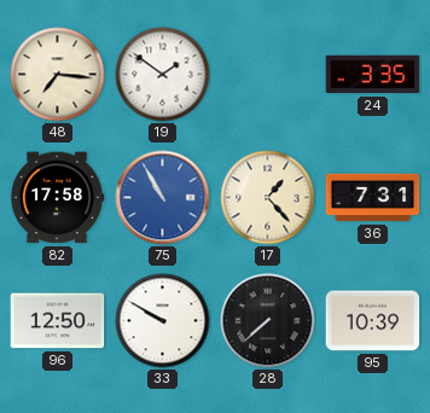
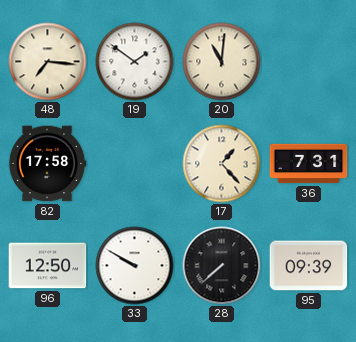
20: none -> 11:01 (222, 62)
24: 3:35 -> none (373, 75)
75: 10:55 -> none (163, 198)
95: 10:39 -> 09:39 (309, 266)
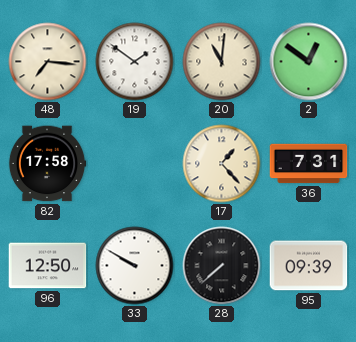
2: none -> 12:51 (309, 62)
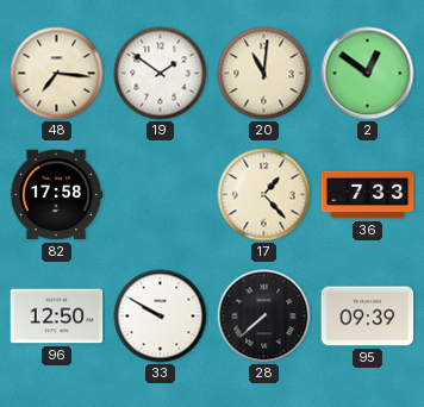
36: 7:31 -> 7:33 (368, 195)
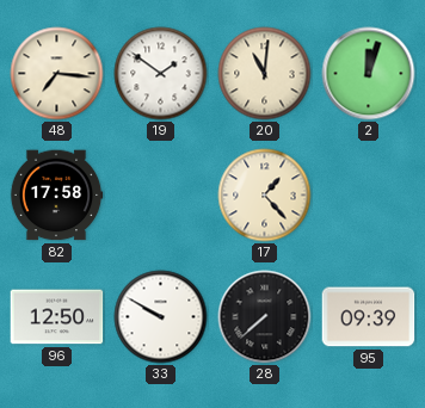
2: 12:51 -> 12:03 (369, 74)
36: 7:33 -> none (368, 195)
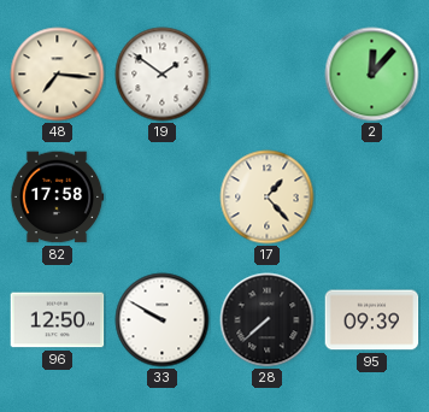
20: 11:01 -> none (265, 74)
2: 12:03 -> 12:07 (372, 75)
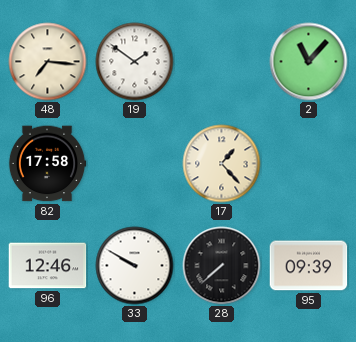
2: 12:07 -> 11:07 (309, 62)
96: 12:50 -> 12:46 (48, 266)
